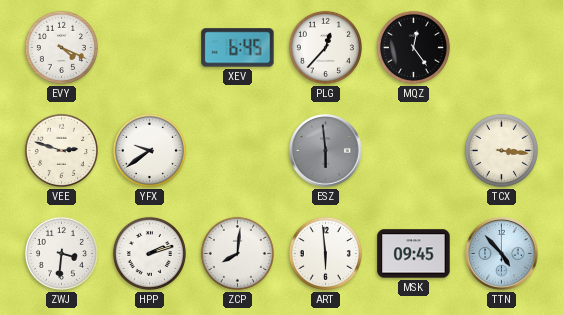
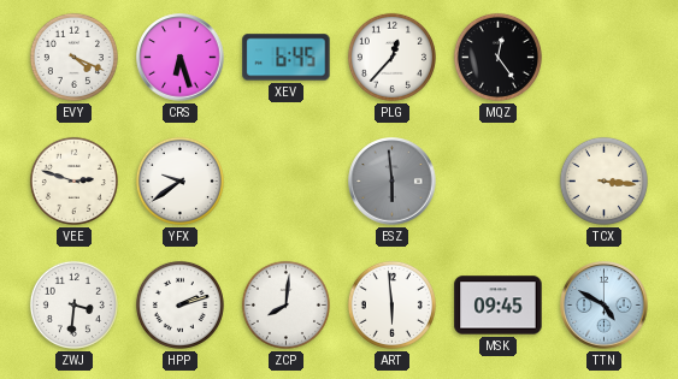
CRS: none -> 6:27 (181, 58)
TTN: 4:53 -> 4:50 (605, 306)
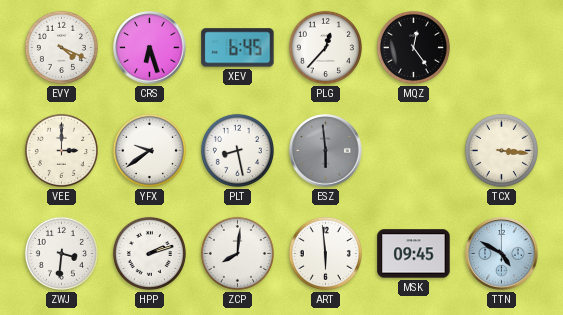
VEE: 2:48 -> 3:00 (61, 150)
PLT: none -> 8:28 (237, 150)
